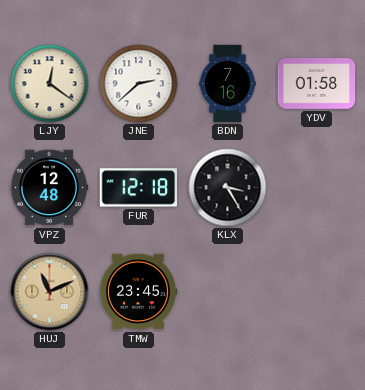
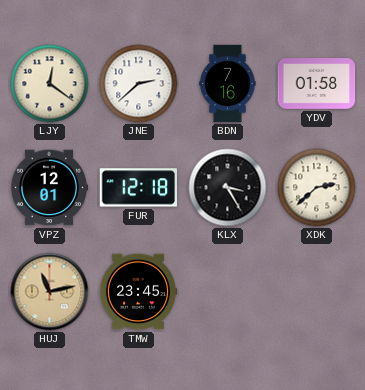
VPZ: 12:48 -> 12:01 (49, 188)
XDK: none -> 2:38 (317, 188)
HUJ: 11:11 -> 11:13 (50, 292)
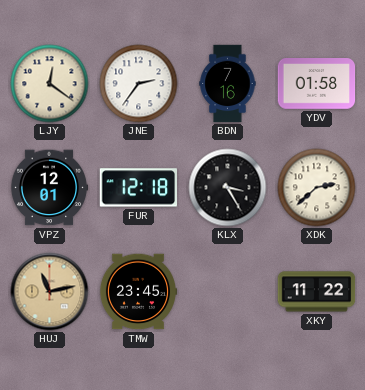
JNE: 2:38 -> 2:36 (139, 84)
XKY: none -> 11:22 (317, 292)
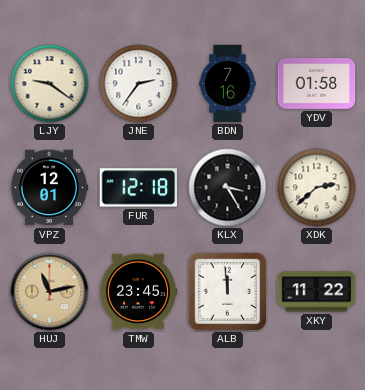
LJY: 12:21 -> 9:21 (50, 84)
ALB: none -> 11:59 (228, 292)
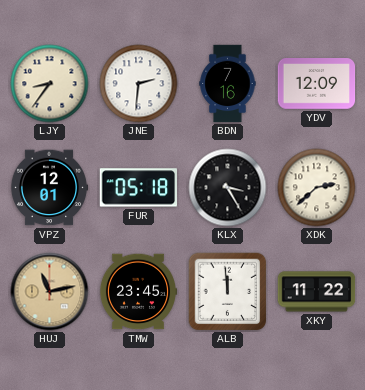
LJY: 9:21 -> 8:36 (50, 84)
JNE: 2:36 -> 2:31 (139, 84)
YDV: 01:58 -> 12:09 (317, 84)
FUR: 12:18 -> 05:18 (138, 188)
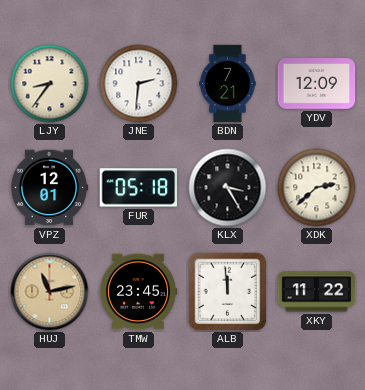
BDN: 7:16 -> 7:21 (228, 84)
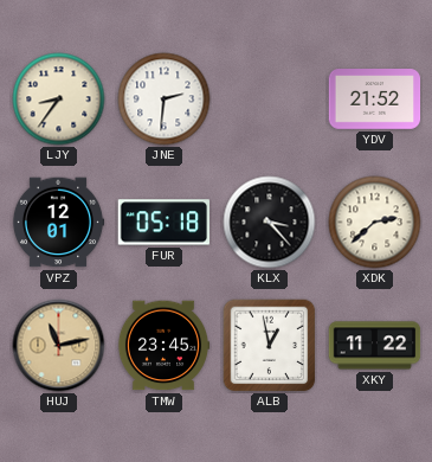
BDN: 7:21 -> none (228, 84)
YDV: 12:09 -> 21:52 (375, 100)
KLX: 3:25 -> 3:23 (270, 223)
ALB: 11:59 -> 12:58 (270, 346)
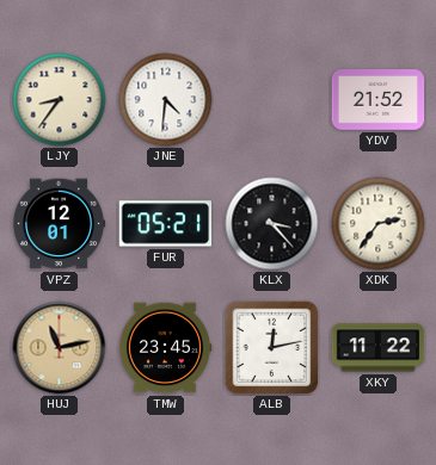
JNE: 2:31 -> 4:31 (166, 100)
FUR: 05:18 -> 05:21 (165, 224)
XDK: 2:38 -> 2:36 (379, 224)
ALB: 12:58 -> 12:13 (272, 348)
